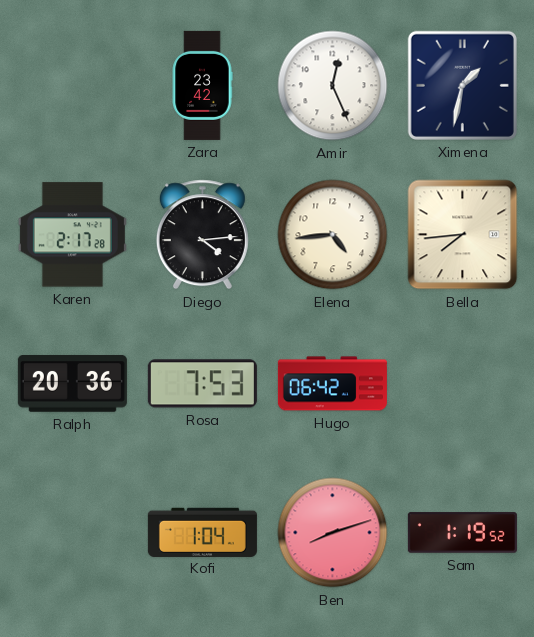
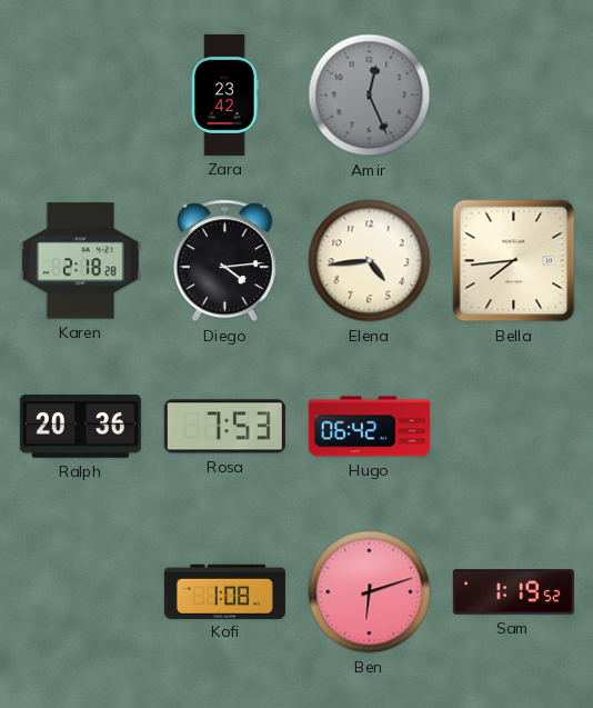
Amir dial: white -> grey (370, 96)
Ximena: 1:32 -> none (462, 85)
Karen: 2:17 -> 2:18 (80, 261)
Kofi: 1:04 -> 1:08 (224, 591)
Ben: 8:12 -> 6:12 (370, 592)
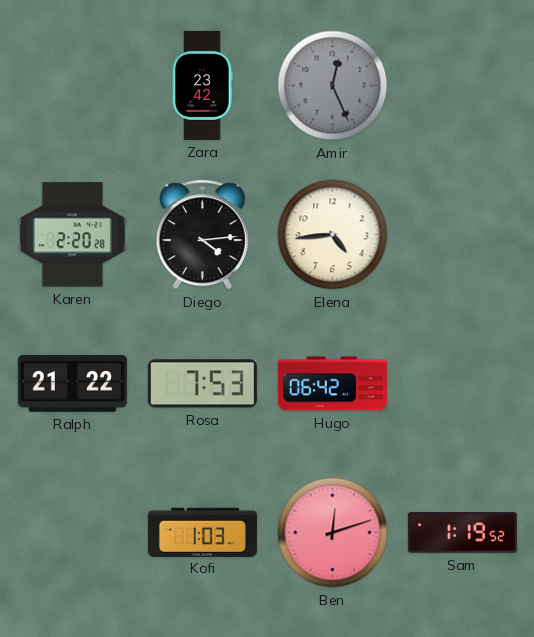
Karen: 2:18 -> 2:20 (72, 235)
Bella: 7:44 -> none (514, 261)
Ralph: 20:36 -> 21:22 (72, 384)
Kofi: 1:08 -> 1:03 (202, 532)
Ben: 6:12 -> 12:12 (333, 533)
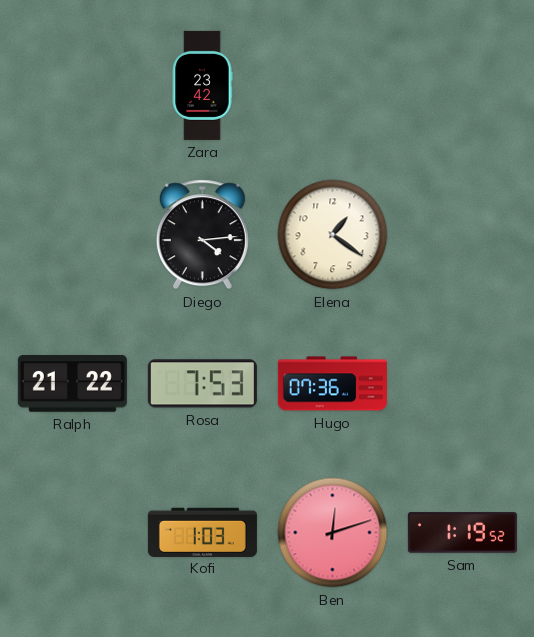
Amir: 12:26 -> none (333, 86)
Karen: 2:20 -> none (72, 235)
Elena: 4:44 -> 1:21 (333, 235)
Hugo: 06:42 -> 07:36 (332, 384)
